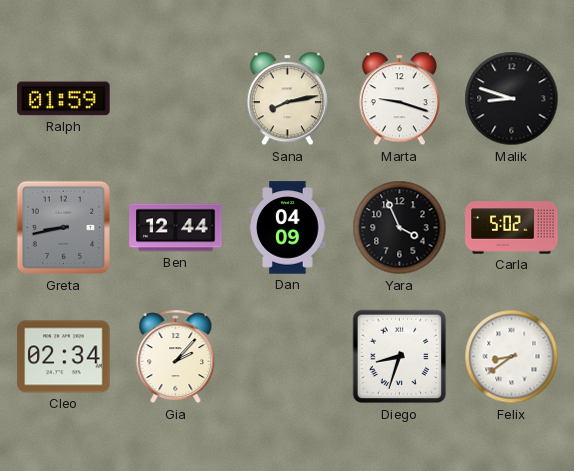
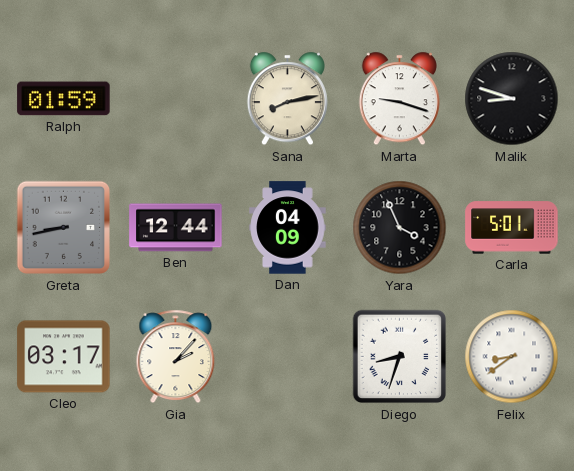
Carla: 5:02 -> 5:01 (512, 228)
Cleo: 02:34 -> 03:17 (64, 357)
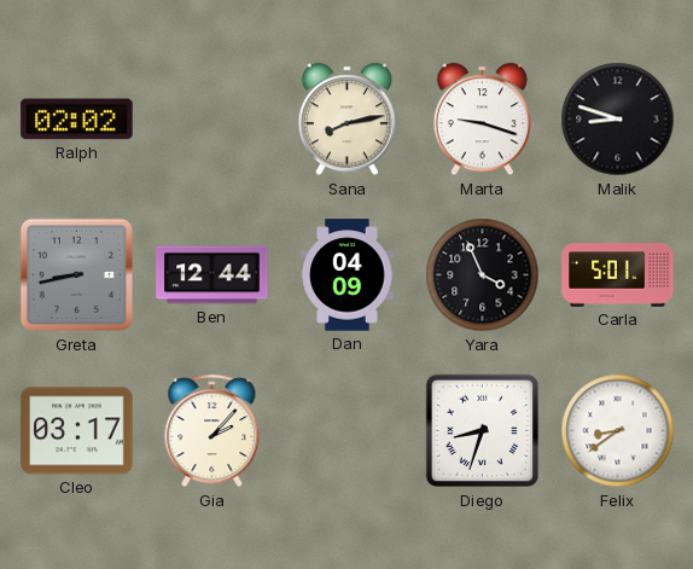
Ralph: 01:59 -> 02:02 (77, 120)
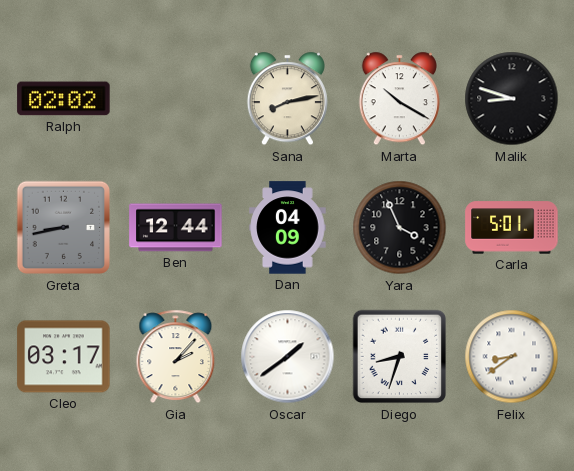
Marta: 9:18 -> 10:20 (399, 99)
Oscar: none -> 1:39 (288, 357)
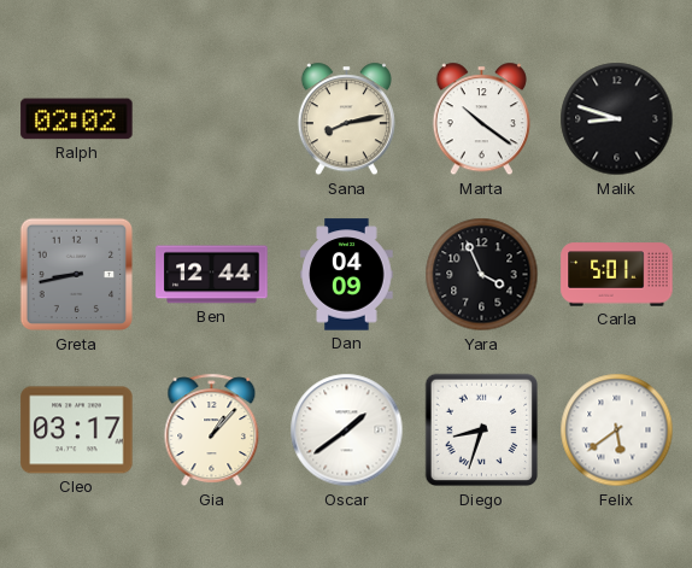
Marta: 10:20 -> 10:21 (481, 119)
Gia: 2:07 -> 1:07 (212, 431)
Felix: 8:39 -> 5:39 (617, 431)
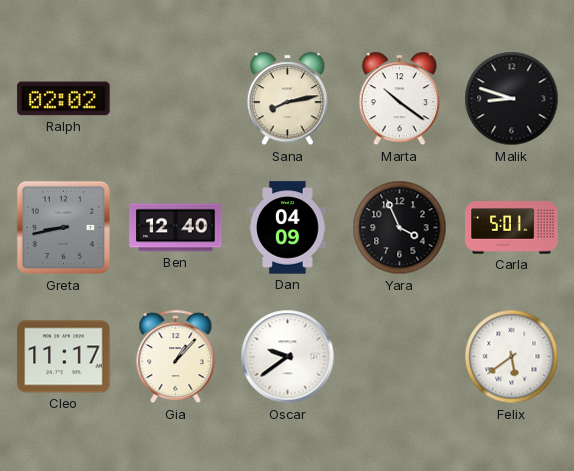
Ben: 12:44 -> 12:40 (176, 228)
Cleo: 03:17 -> 11:17 (64, 357)
Oscar: 1:39 -> 9:39 (288, 357)
Diego: 8:33 -> none (482, 431)
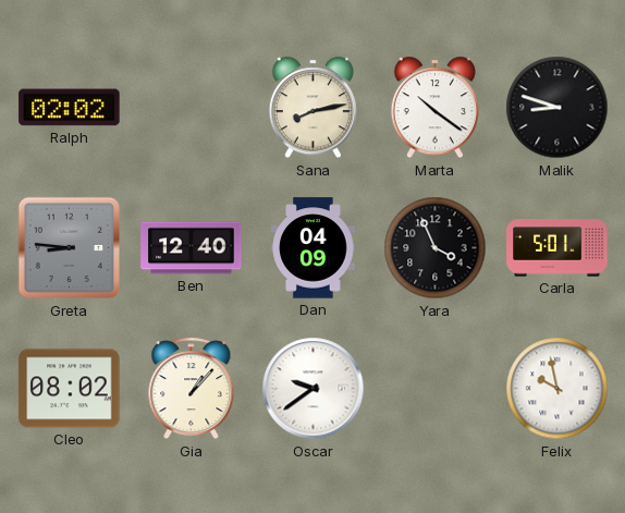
Greta: 8:43 -> 8:46 (70, 248)
Cleo: 11:17 -> 08:02 (70, 389)
Felix: 5:39 -> 9:58 (557, 389)
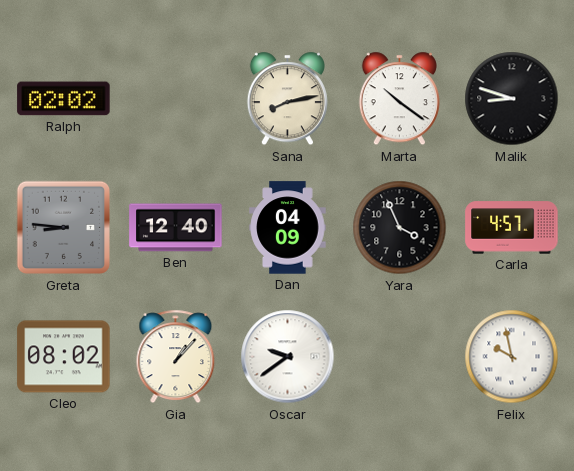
Carla: 5:01 -> 4:57 (512, 228)
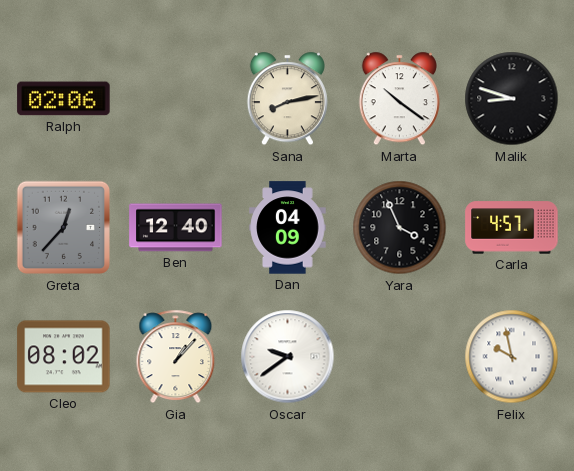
Ralph: 02:02 -> 02:06 (64, 99)
Greta: 8:46 -> 12:37 (64, 228)
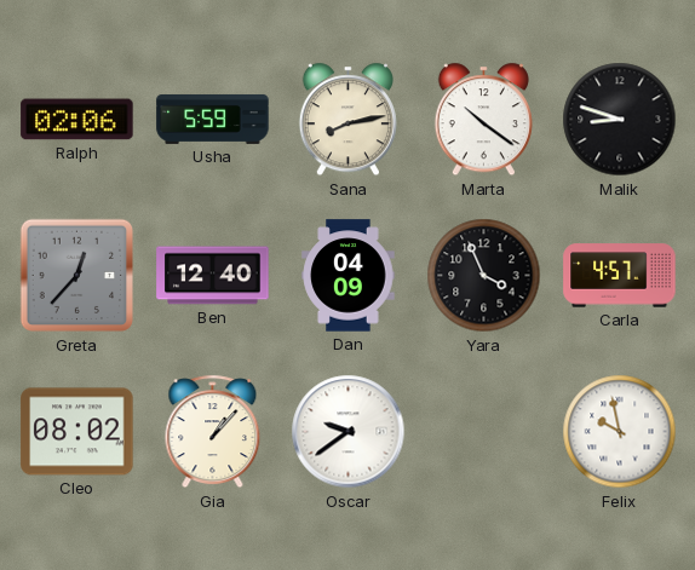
Usha: none -> 5:59 (213, 119)
